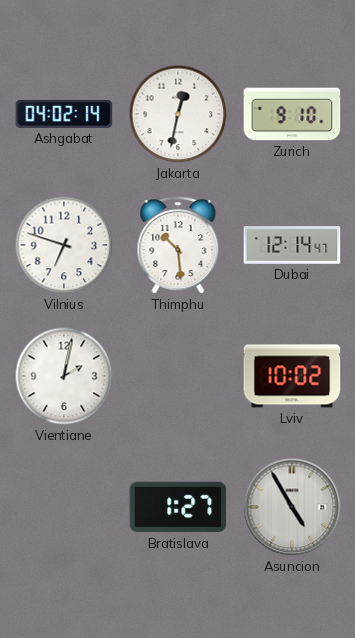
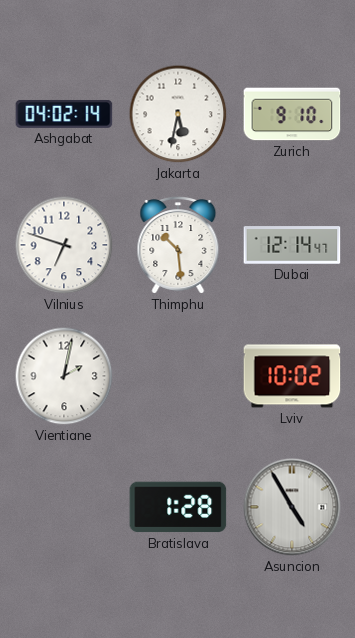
Jakarta: 12:32 -> 5:32 (178, 114)
Bratislava: 1:27 -> 1:28 (178, 507)
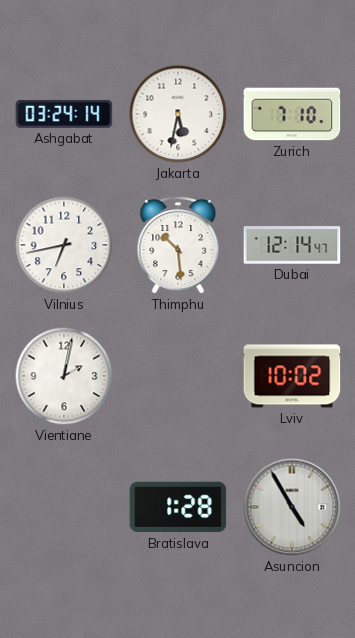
Ashgabat: 04:02 -> 03:24 (64, 114)
Zurich: 9:10 -> 7:10 (292, 114)
Vilnius: 6:48 -> 6:43 (64, 245)
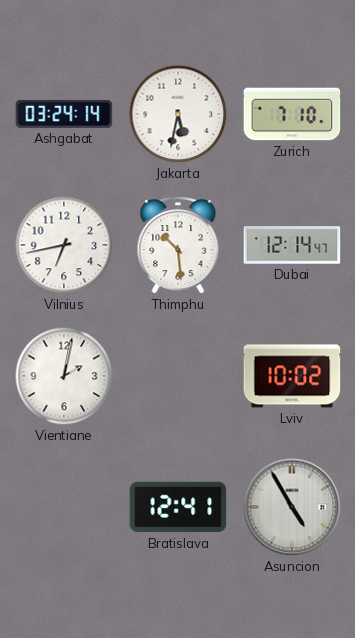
Bratislava: 1:28 -> 12:41 (178, 507)
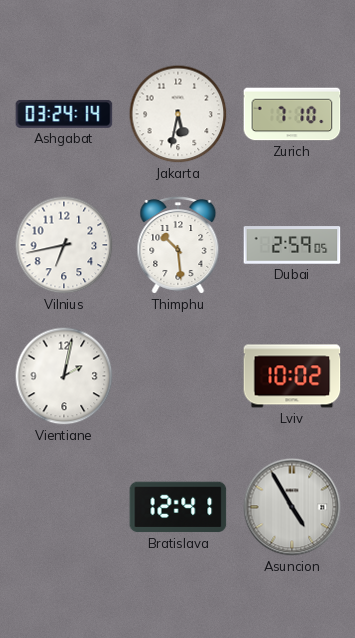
Dubai: 12:14 -> 2:59 (292, 245)
